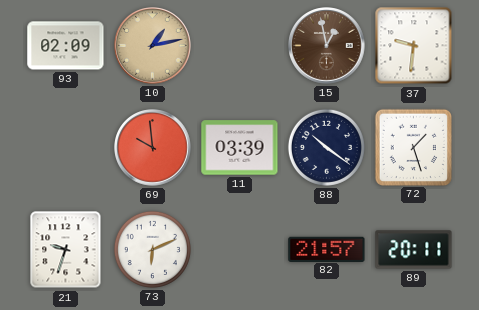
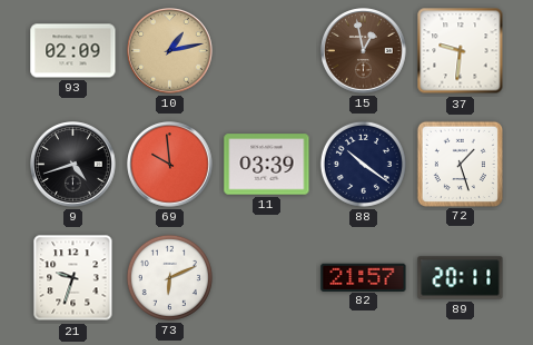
9: none -> 4:42 (73, 165)
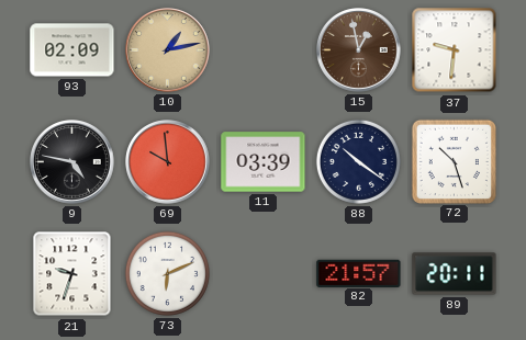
9: 4:42 -> 4:47 (72, 162)
72: 1:27 -> 10:27 (454, 161)
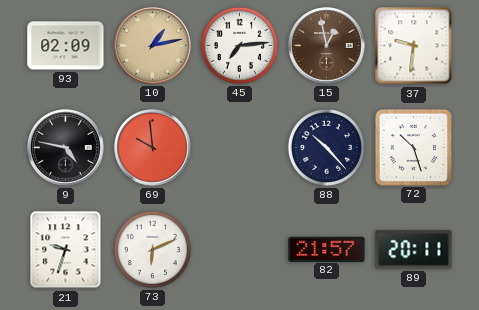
45: none -> 7:14 (239, 45)
11: 03:39 -> none (264, 162)
88: 10:21 -> 10:23 (326, 147)
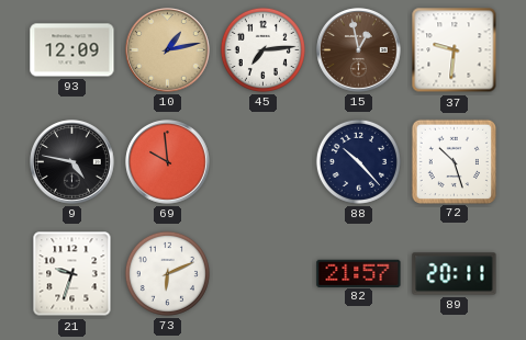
93: 02:09 -> 12:09 (72, 50)
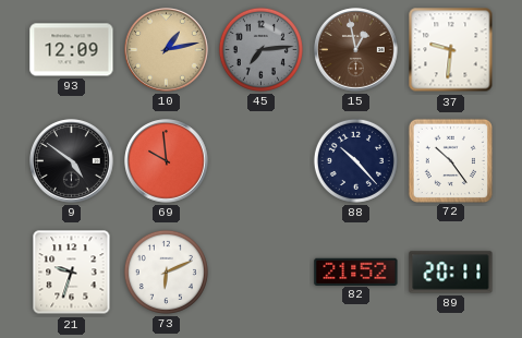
45 dial: white -> grey (260, 49)
9: 4:47 -> 4:51 (72, 161)
72: 10:27 -> 10:24 (450, 160)
82: 21:57 -> 21:52 (356, 271)
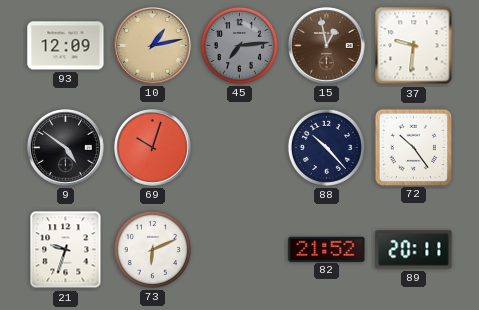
69: 9:59 -> 10:03 (153, 148)
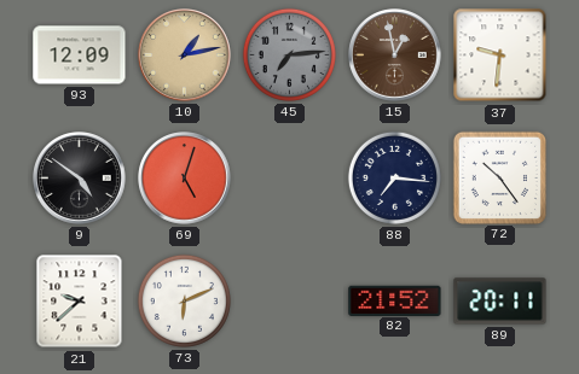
69: 10:03 -> 5:03 (185, 179)
88: 10:23 -> 7:16 (394, 177)
21: 9:33 -> 9:38 (80, 302)
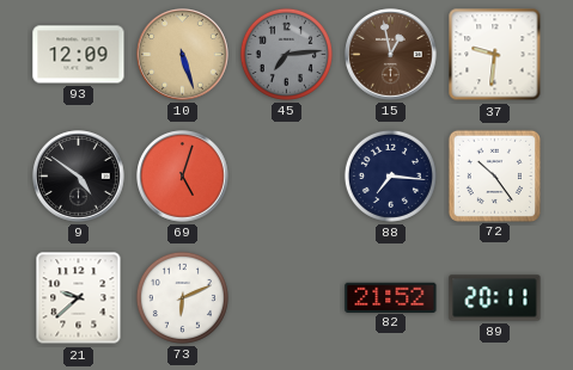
10: 1:13 -> 5:27 (183, 55)
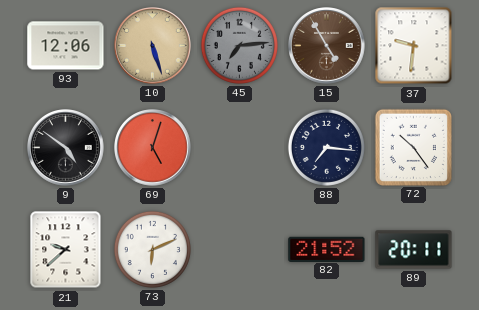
93: 12:09 -> 12:06 (66, 46)
15: 12:58 -> 4:55 (327, 46)
